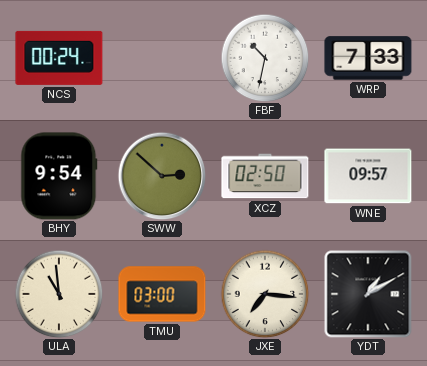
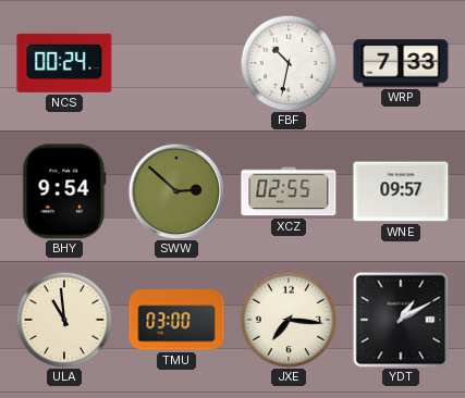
XCZ: 02:50 -> 02:55 (289, 191)
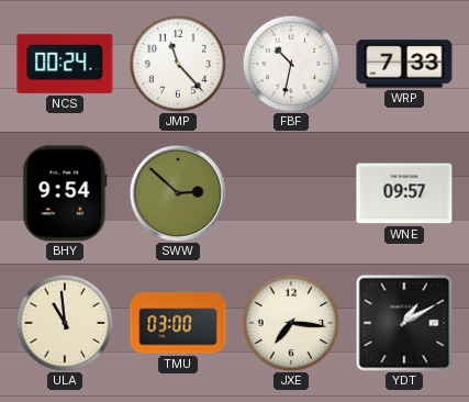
JMP: none -> 11:23 (178, 64)
XCZ: 02:55 -> none (289, 191)
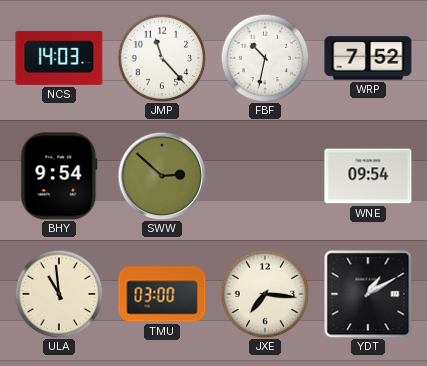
NCS: 00:24 -> 14:03 (59, 58)
WRP: 7:33 -> 7:52 (368, 58)
WNE: 09:57 -> 09:54 (368, 176)
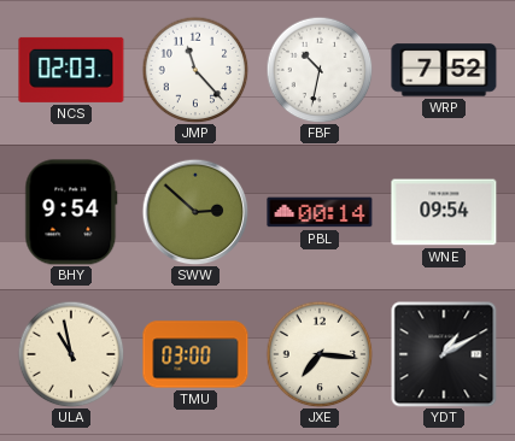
NCS: 14:03 -> 02:03 (71, 70)
PBL: none -> 00:14 (320, 212)
ULA: 10:59 -> 10:58 (71, 354)
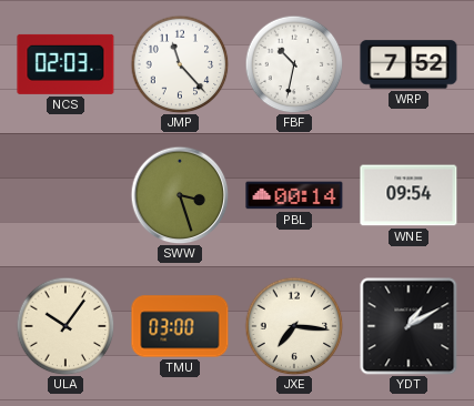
BHY: 9:54 -> none (71, 212)
SWW: 2:52 -> 3:27 (180, 195)
ULA: 10:58 -> 10:06 (65, 326)
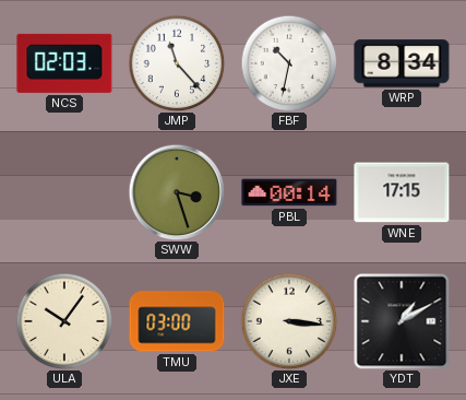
WRP: 7:52 -> 8:34 (402, 63)
WNE: 09:54 -> 17:15 (402, 192)
JXE: 7:16 -> 3:16 (289, 321)
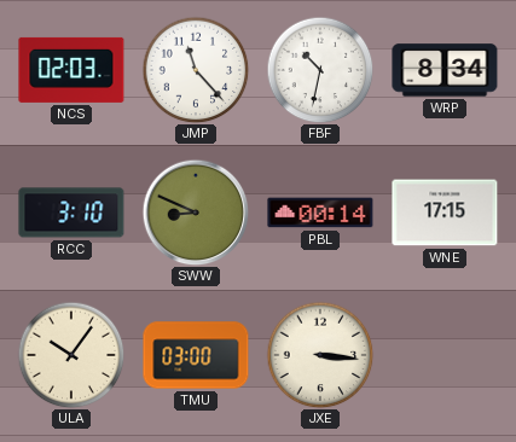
RCC: none -> 3:10 (71, 213)
SWW: 3:27 -> 8:49 (196, 213)
YDT: 1:10 -> none (402, 321)
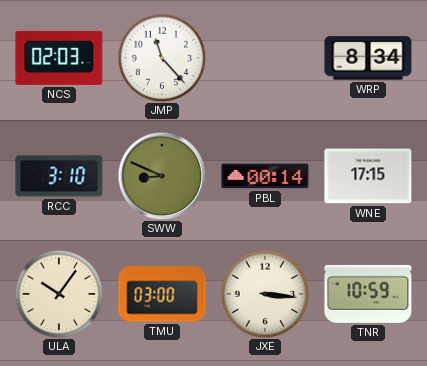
FBF: 10:32 -> none (320, 70)
TNR: none -> 10:59 (368, 294)
